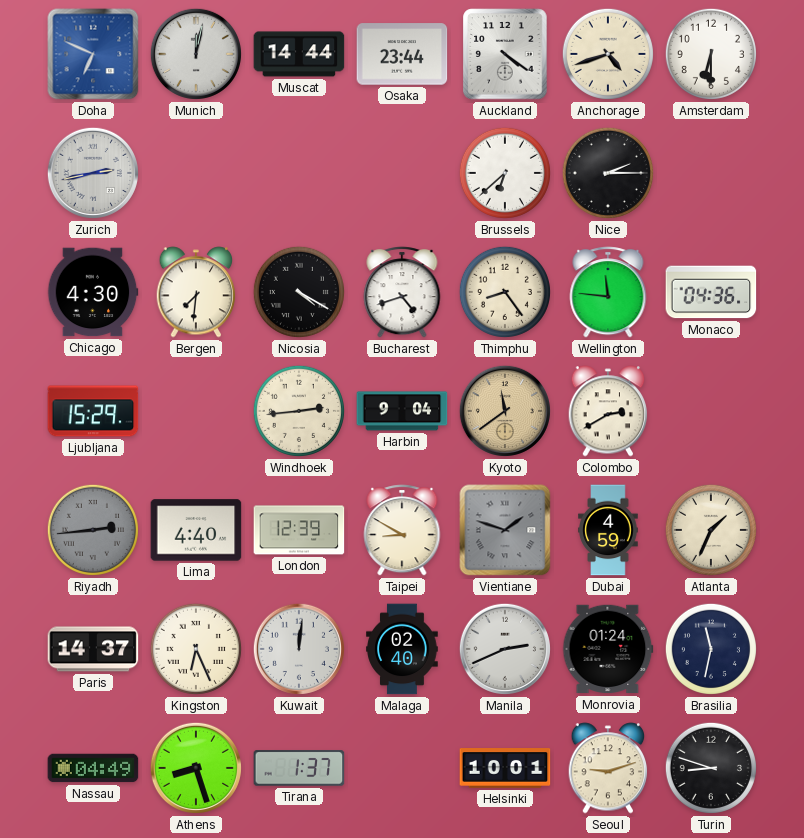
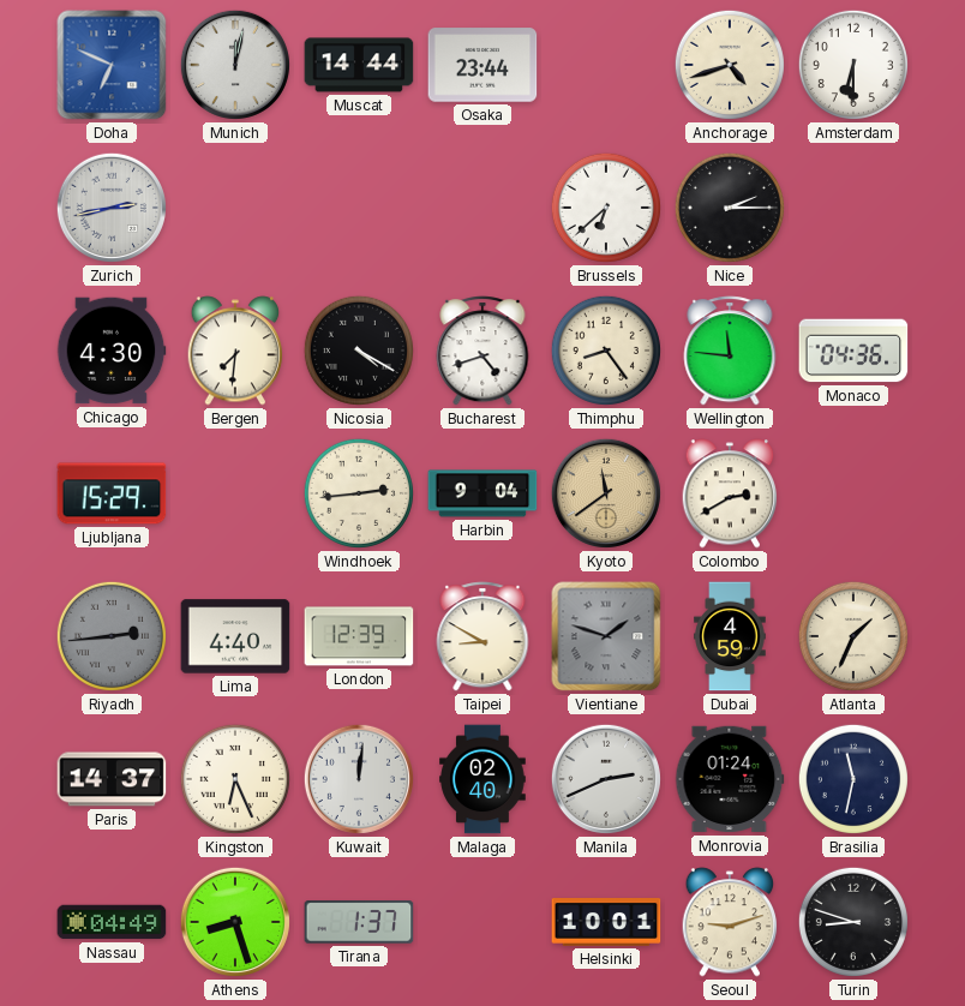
Auckland: 4:21 -> none (505, 54)
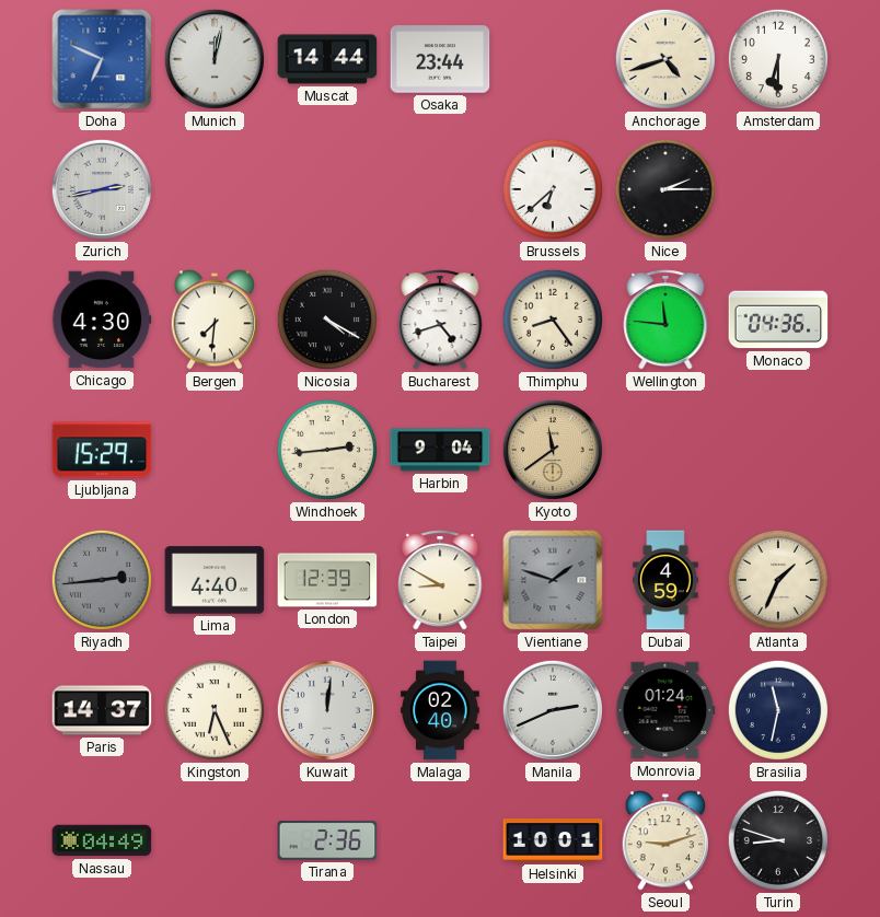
Colombo: 2:40 -> none (730, 493)
Athens: 8:27 -> none (235, 922)
Tirana: 1:37 -> 2:36 (327, 840)
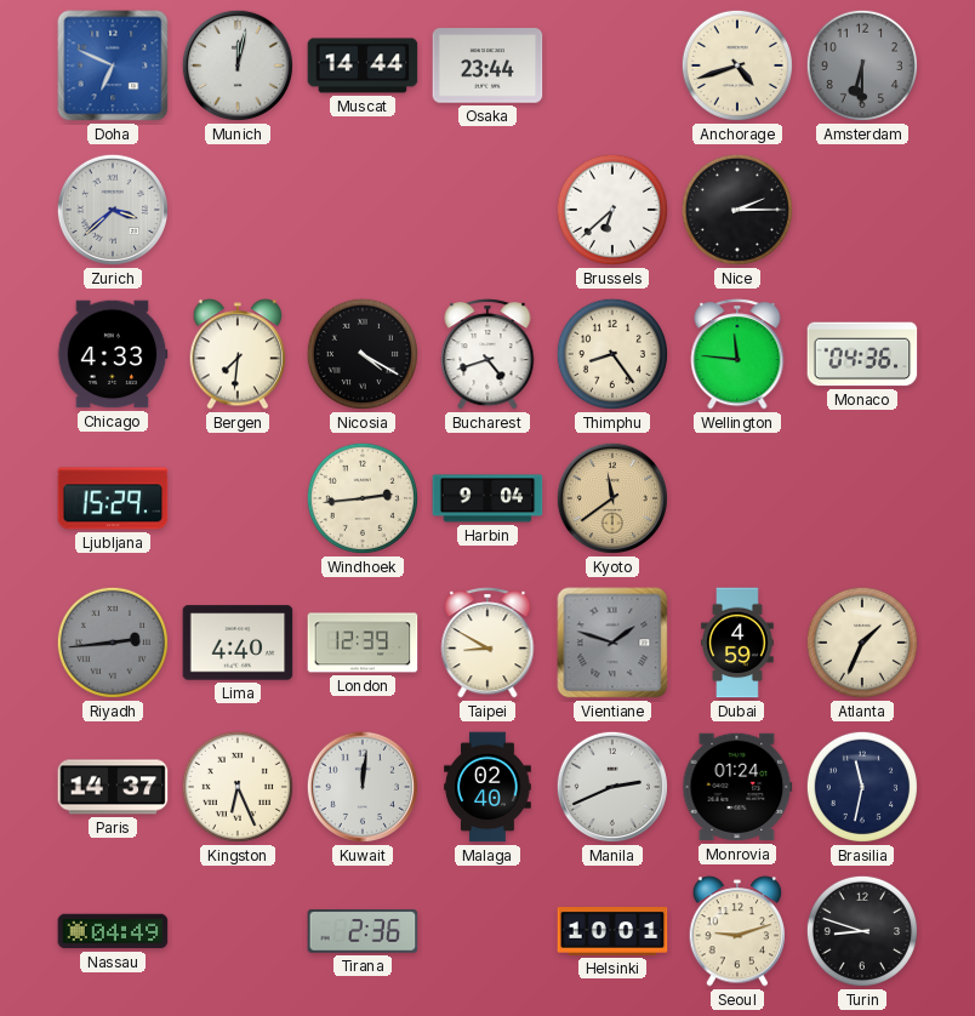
Amsterdam dial: white -> grey (862, 65)
Zurich: 2:43 -> 3:38 (113, 210)
Chicago: 4:30 -> 4:33 (113, 354)
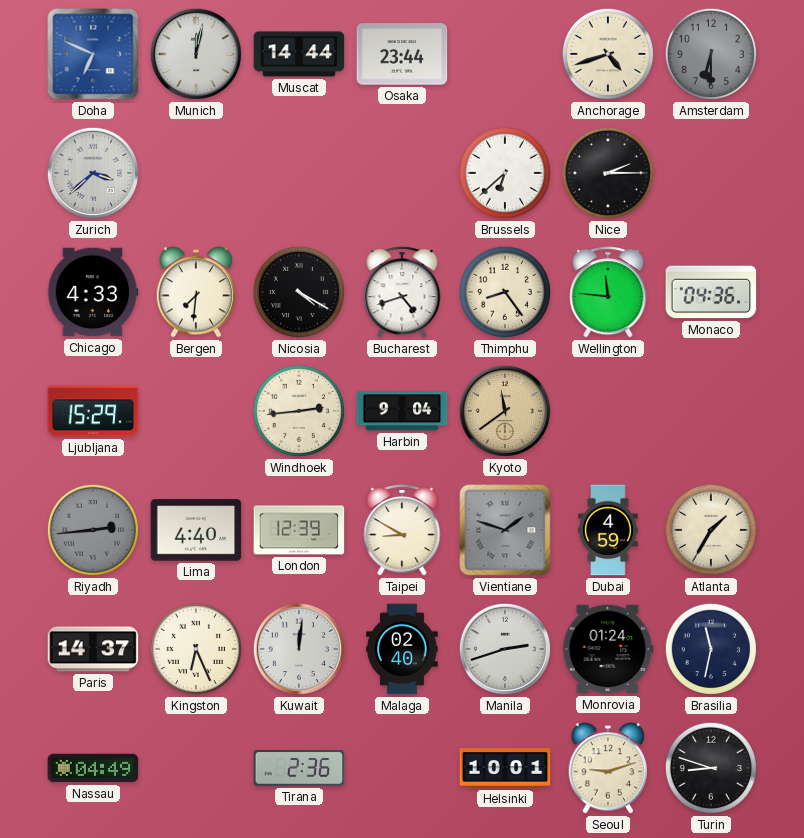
Atlanta: 1:34 -> 1:35 (711, 530)
Manila: 2:41 -> 2:42 (505, 649)
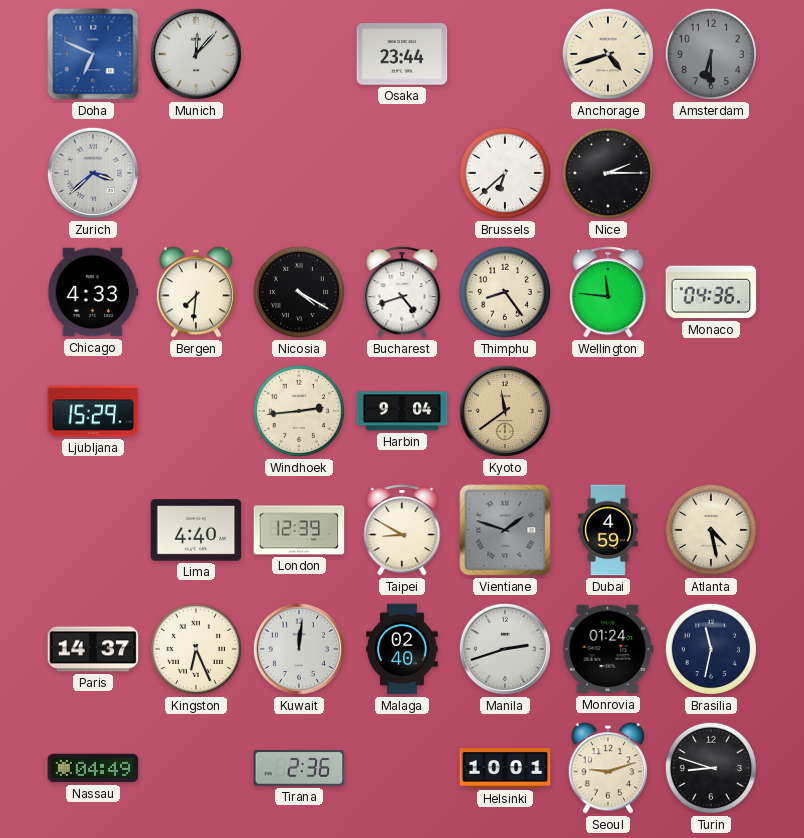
Munich: 12:02 -> 12:07 (196, 54)
Muscat: 14:44 -> none (299, 54)
Riyadh: 2:44 -> none (93, 530)
Atlanta: 1:35 -> 4:28 (711, 530)
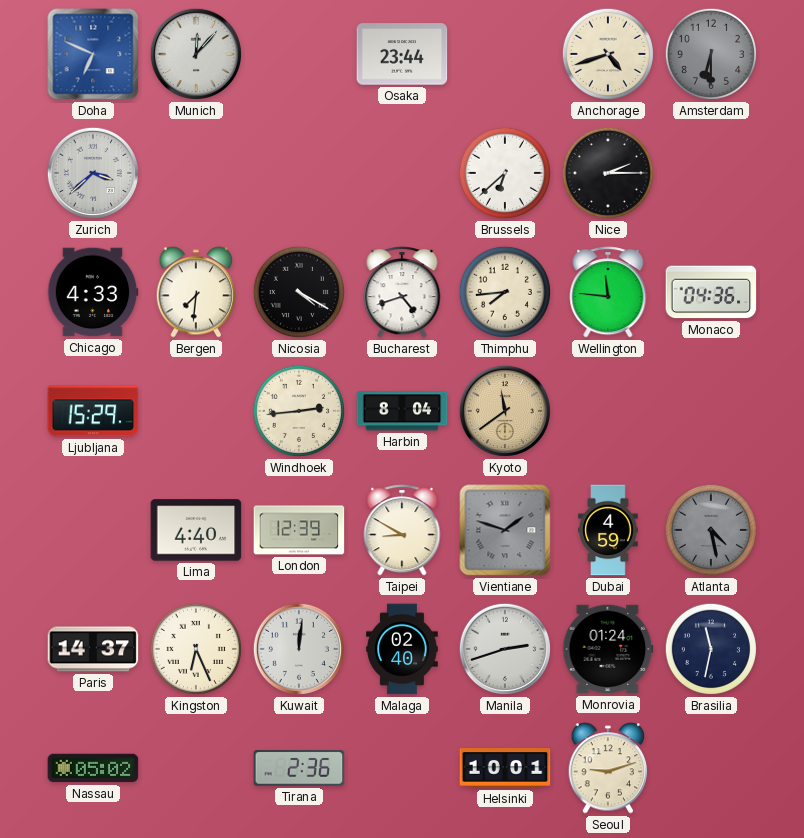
Thimphu: 8:24 -> 7:44 (505, 292)
Harbin: 9:04 -> 8:04 (402, 411)
Atlanta dial: cream -> grey (711, 530)
Nassau: 04:49 -> 05:02 (93, 768)
Turin: 8:48 -> none (711, 768)
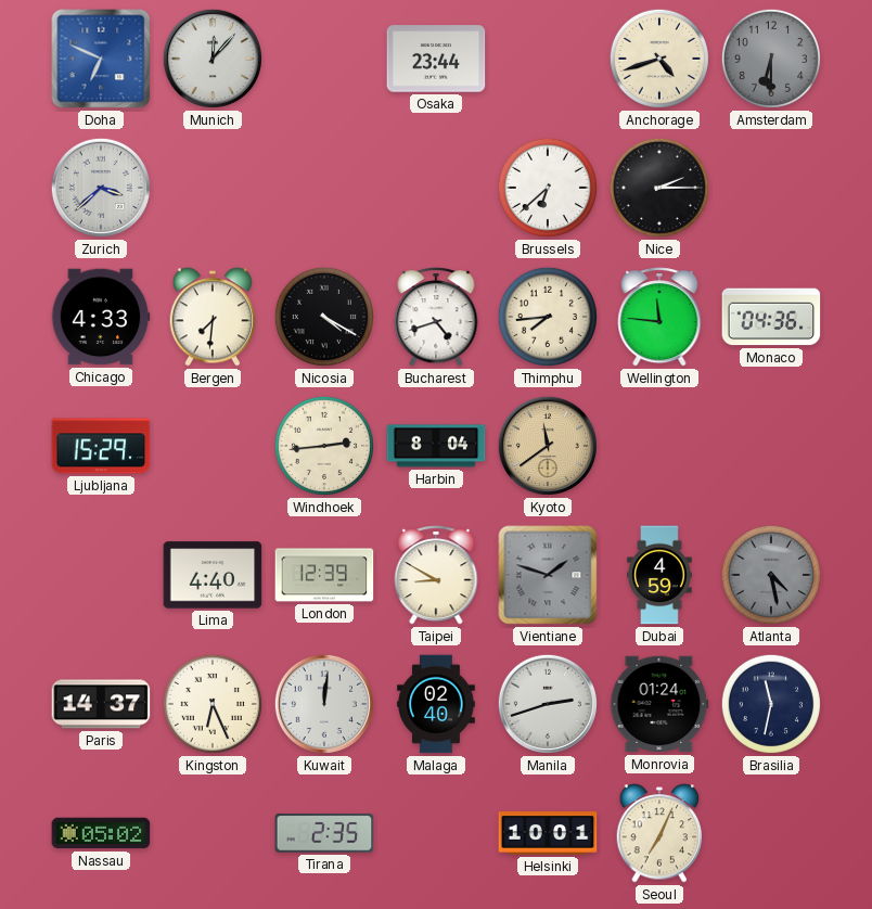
Tirana: 2:36 -> 2:35 (324, 833)
Seoul: 9:12 -> 7:04 (659, 833)
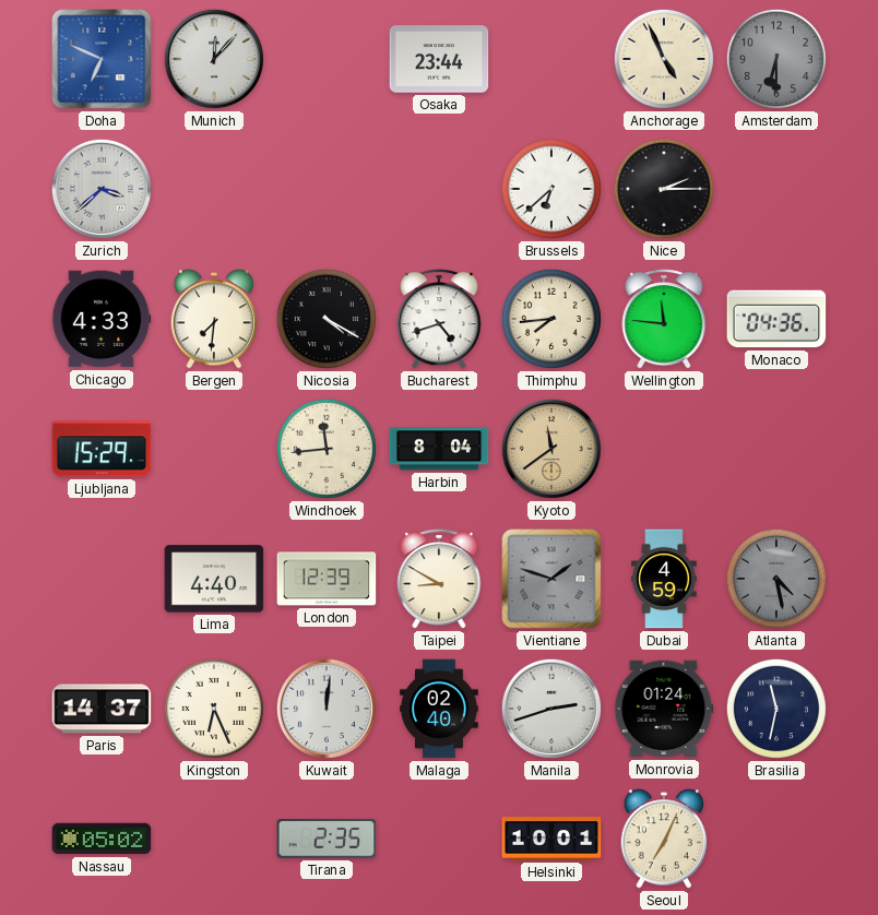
Anchorage: 4:42 -> 4:56 (664, 59)
Windhoek: 2:44 -> 11:44 (327, 449)
